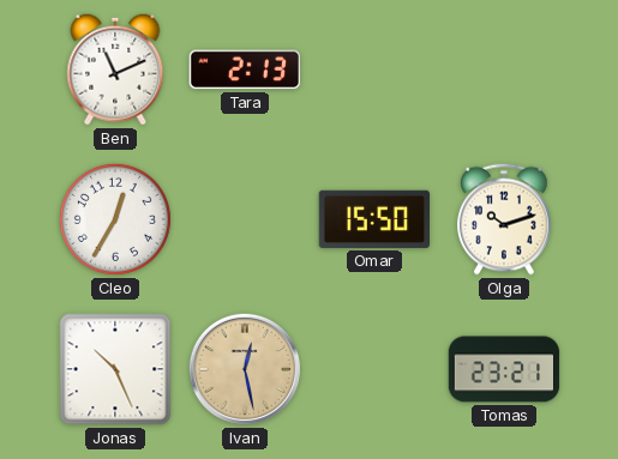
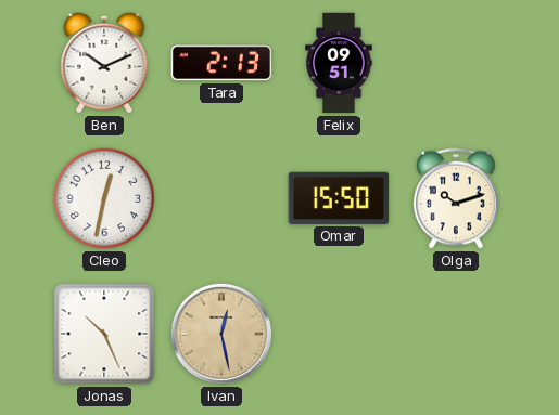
Ben: 11:11 -> 10:11 (104, 63)
Felix: none -> 09:51 (339, 63)
Cleo: 12:35 -> 12:32 (104, 198)
Tomas: 23:21 -> none (504, 369)
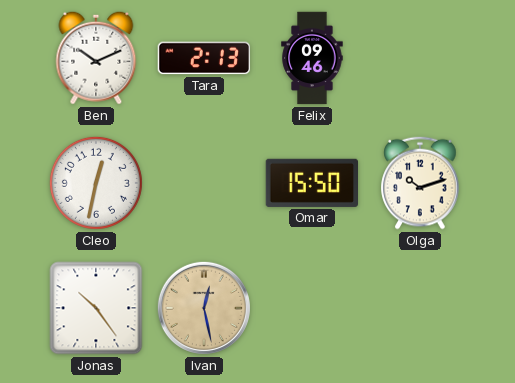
Felix: 09:51 -> 09:46 (312, 58)
Jonas: 10:26 -> 10:24 (96, 308)
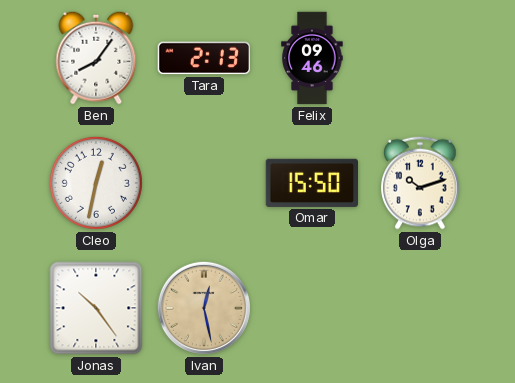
Ben: 10:11 -> 8:06 (96, 58)
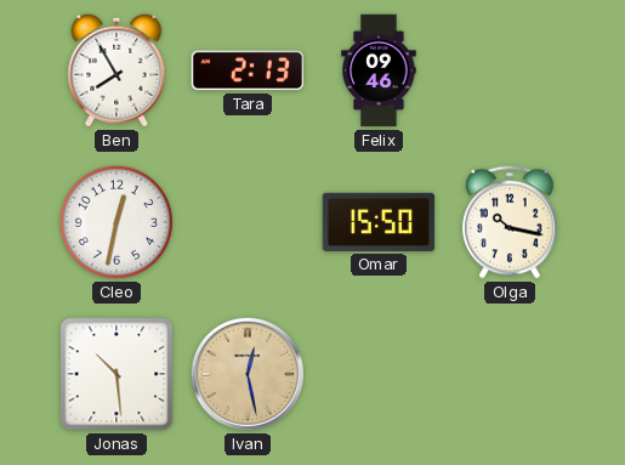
Ben: 8:06 -> 7:55 (117, 70)
Olga: 10:12 -> 10:17 (510, 222)
Jonas: 10:24 -> 10:29 (117, 374)
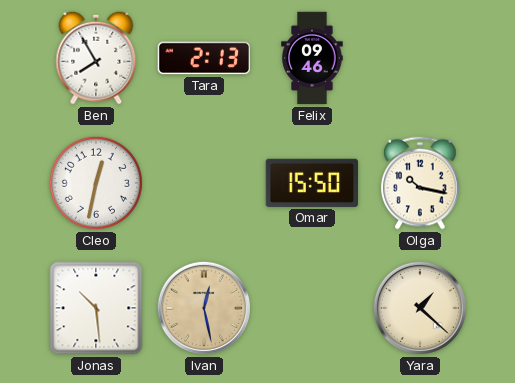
Yara: none -> 1:22 (420, 308)
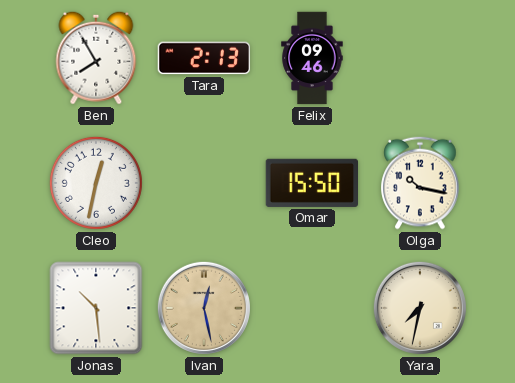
Yara: 1:22 -> 7:32 (420, 308)
